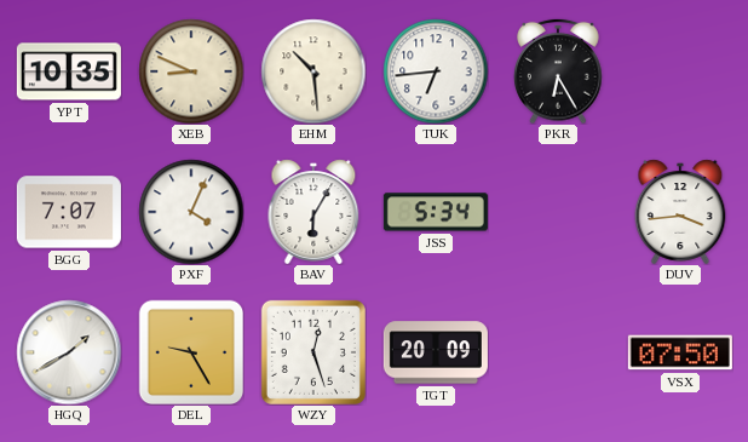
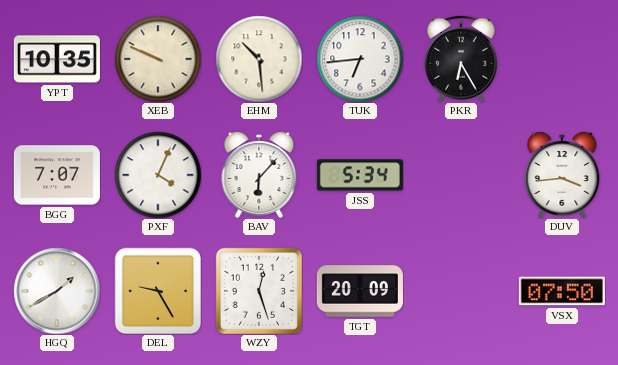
XEB: 8:49 -> 9:49 (158, 59)
BAV: 6:05 -> 6:07 (259, 175)
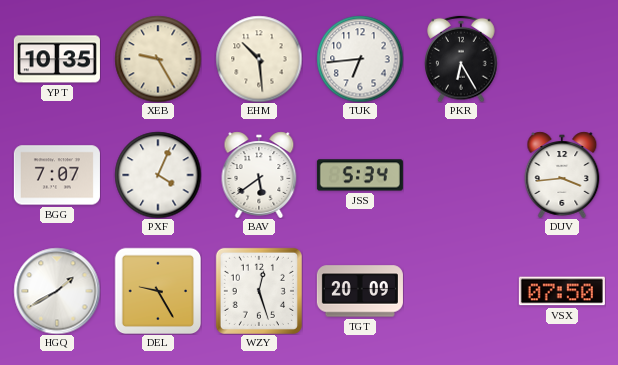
XEB: 9:49 -> 9:25 (158, 59)
BAV: 6:07 -> 5:39 (259, 175)
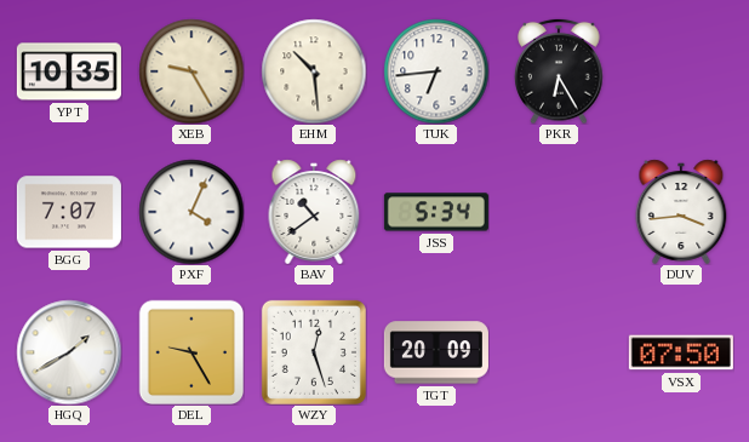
BAV: 5:39 -> 10:39 (314, 212)
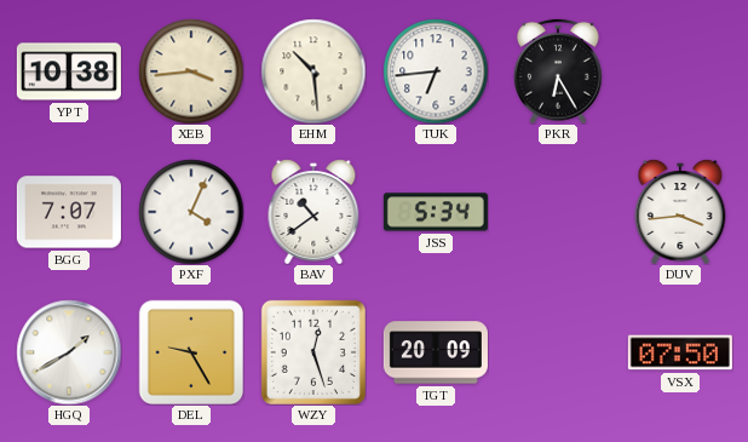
YPT: 10:35 -> 10:38 (69, 71)
XEB: 9:25 -> 3:44 (191, 71)
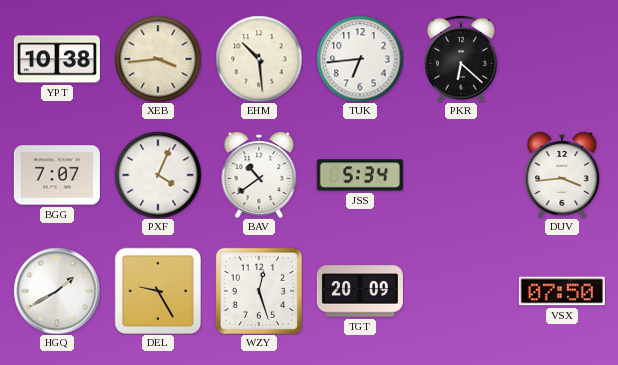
PKR: 6:25 -> 6:22 (461, 59)
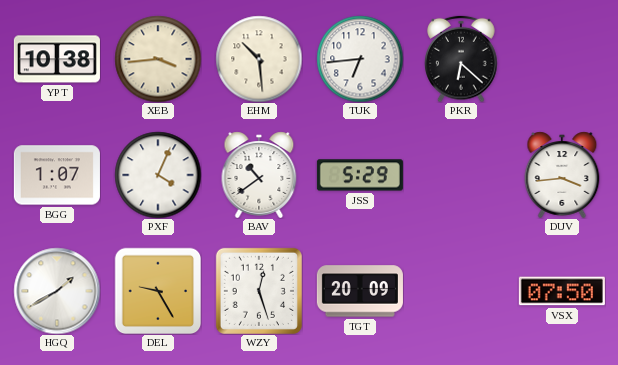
BGG: 7:07 -> 1:07 (57, 175)
JSS: 5:34 -> 5:29 (360, 175)
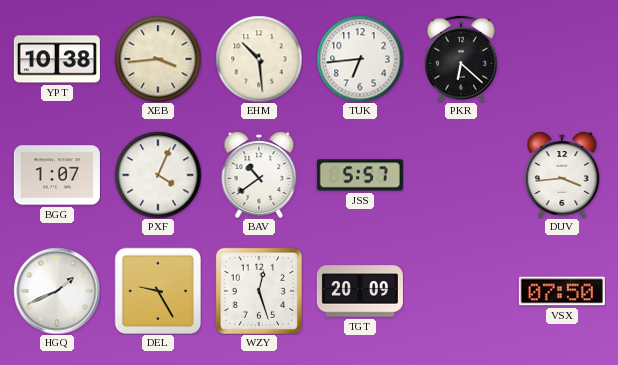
JSS: 5:29 -> 5:57 (360, 175)
HGQ: 1:40 -> 1:41 (57, 291)
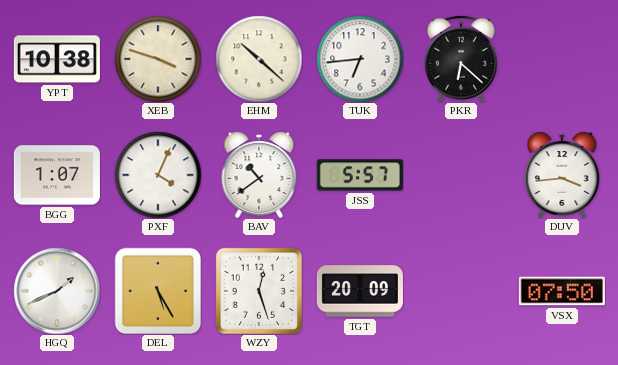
XEB: 3:44 -> 3:48 (158, 59)
EHM: 10:29 -> 10:22 (259, 59)
DEL: 9:25 -> 5:25 (158, 291)
